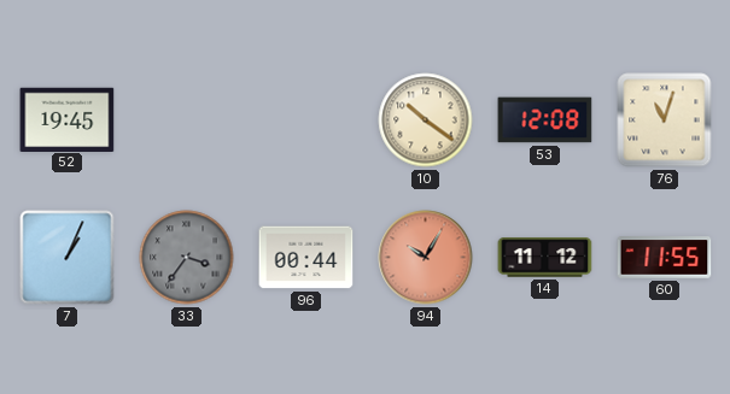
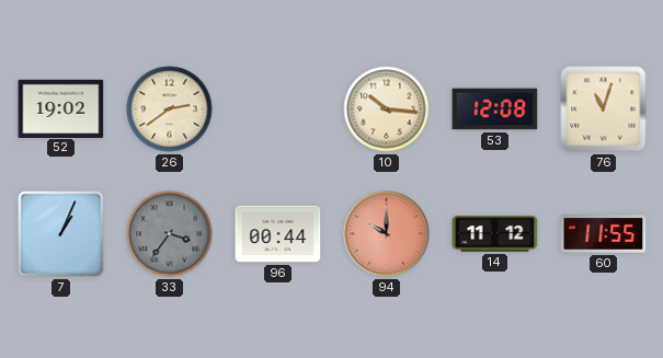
52: 19:45 -> 19:02 (61, 108)
26: none -> 2:39 (170, 109)
10: 10:21 -> 10:16 (387, 109)
94: 10:05 -> 10:00 (387, 234)
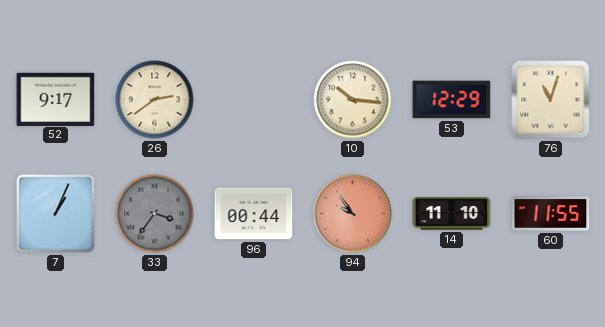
52: 19:02 -> 9:17 (56, 99)
53: 12:08 -> 12:29 (452, 100)
94: 10:00 -> 9:54 (353, 214)
14: 11:12 -> 11:10 (452, 214)
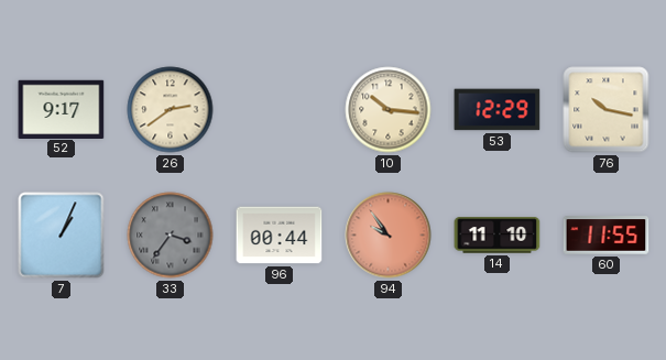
76: 11:03 -> 10:17 (607, 110)
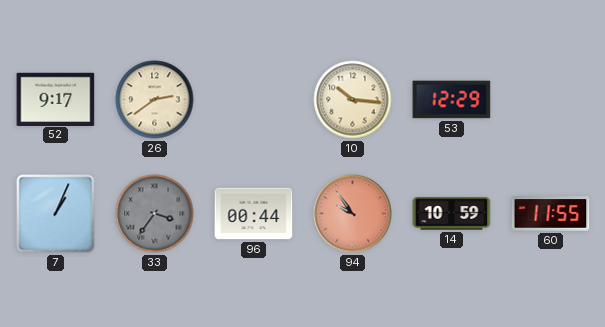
76: 10:17 -> none (607, 110)
14: 11:10 -> 10:59 (452, 214)
